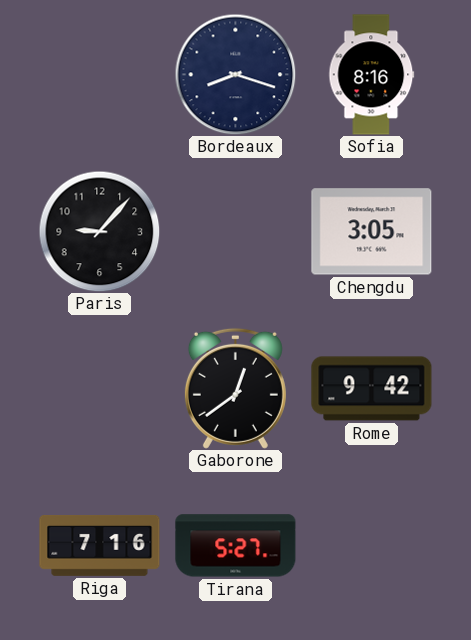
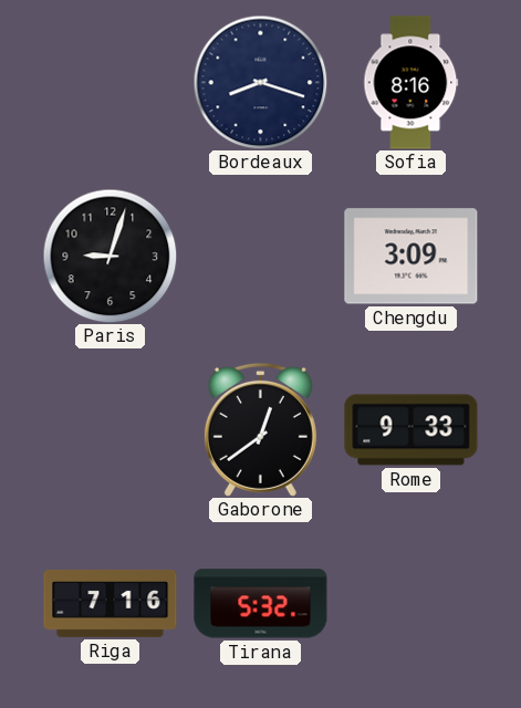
Paris: 9:07 -> 9:03 (110, 256)
Chengdu: 3:05 -> 3:09 (411, 257)
Rome: 9:42 -> 9:33 (411, 430)
Tirana: 5:27 -> 5:32 (261, 604)
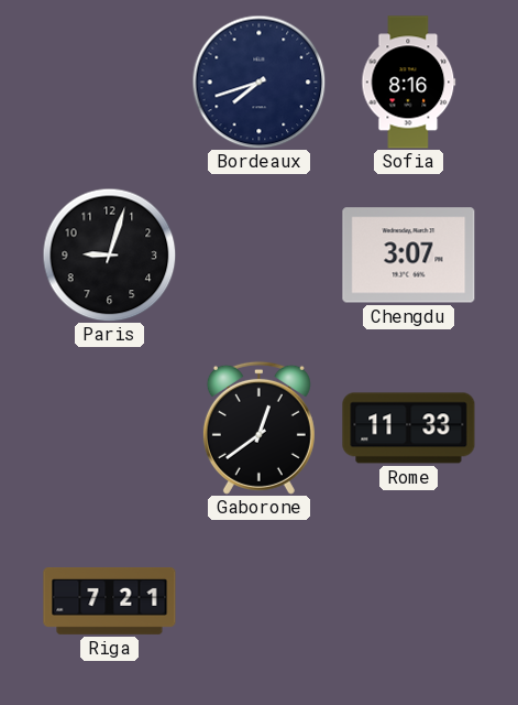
Bordeaux: 8:18 -> 7:42 (258, 82)
Chengdu: 3:09 -> 3:07 (409, 256)
Rome: 9:33 -> 11:33 (409, 429)
Riga: 7:16 -> 7:21 (110, 601)
Tirana: 5:32 -> none (261, 604)
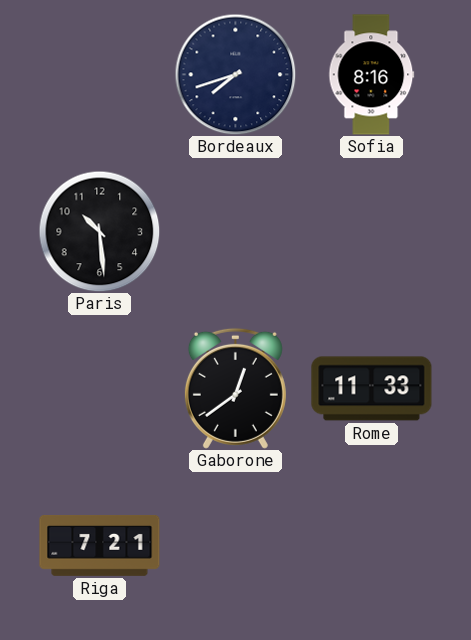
Paris: 9:03 -> 10:29 (99, 231)
Chengdu: 3:07 -> none (409, 256)
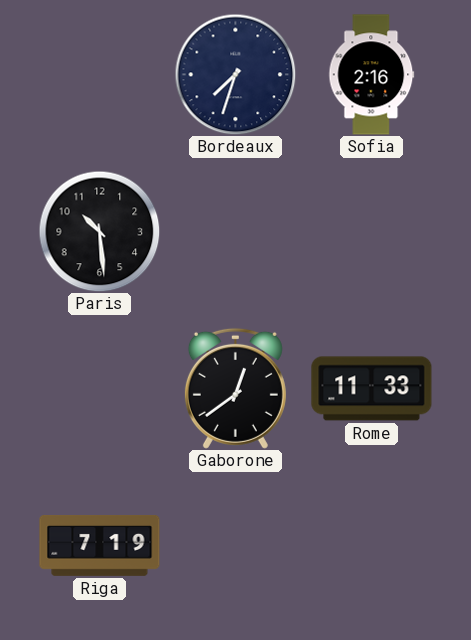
Bordeaux: 7:42 -> 7:33 (235, 74)
Sofia: 8:16 -> 2:16 (372, 75)
Riga: 7:21 -> 7:19 (100, 546)
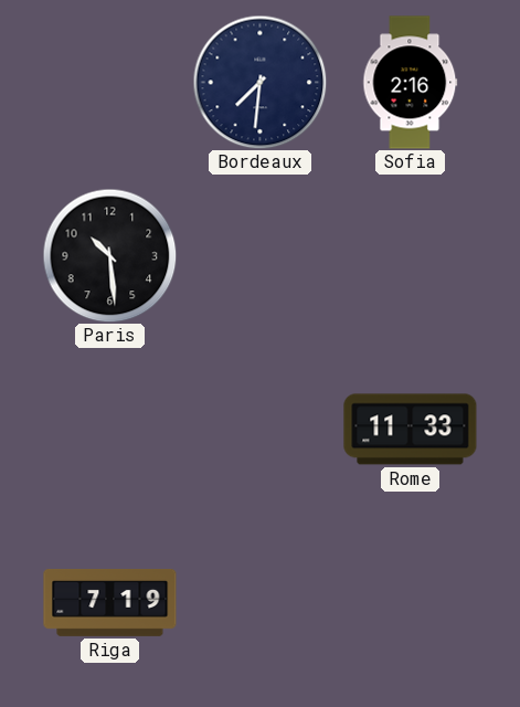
Bordeaux: 7:33 -> 7:31 (259, 82)
Gaborone: 12:39 -> none (235, 388)
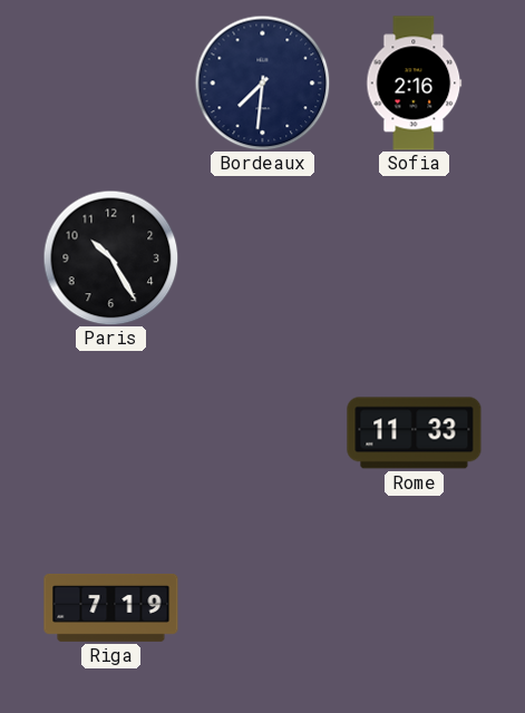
Paris: 10:29 -> 10:25 (110, 257)
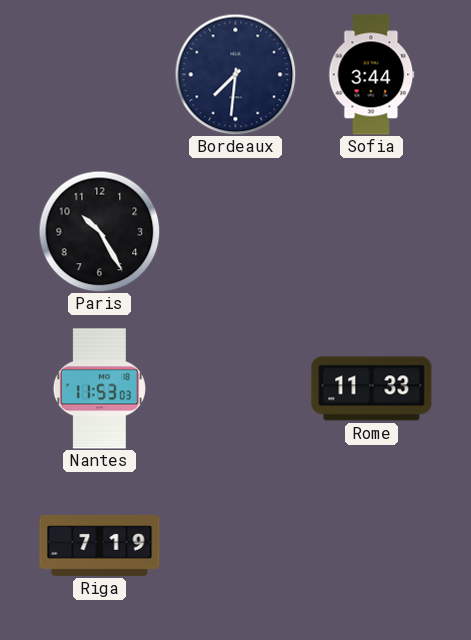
Sofia: 2:16 -> 3:44 (372, 75)
Nantes: none -> 11:53 (99, 389)
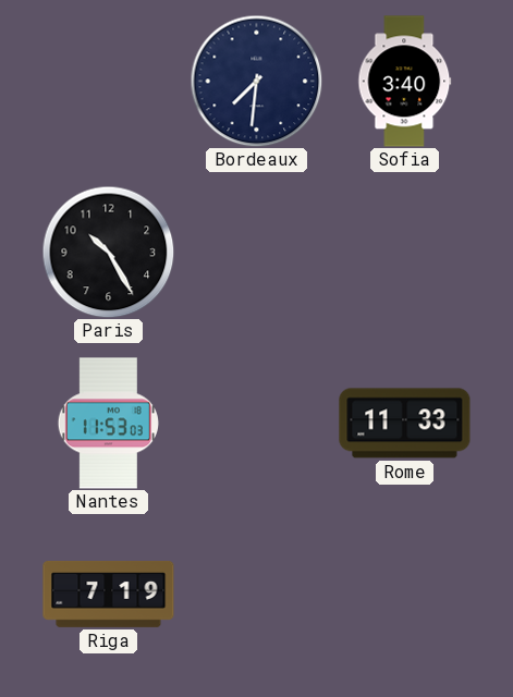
Sofia: 3:44 -> 3:40 (405, 82)
